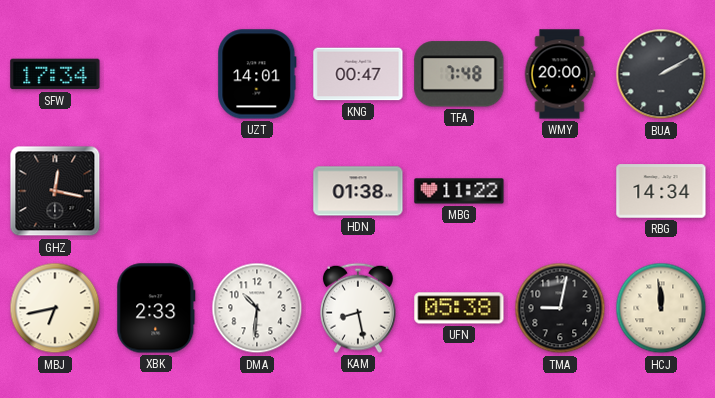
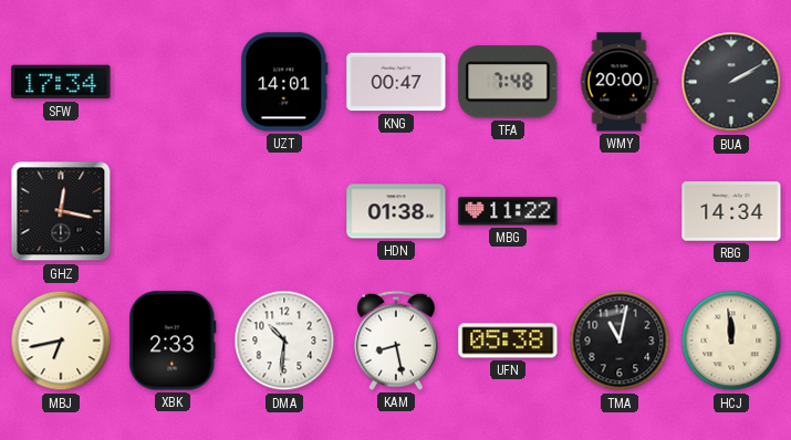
TMA: 9:02 -> 11:02 (620, 341)
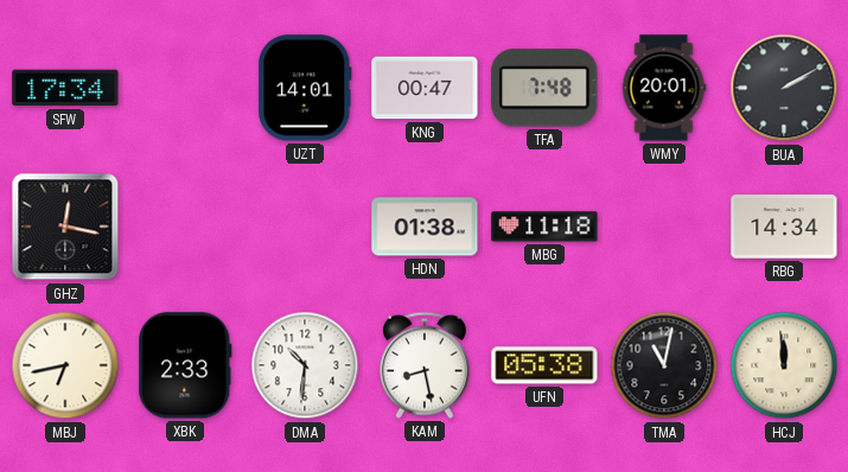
WMY: 20:00 -> 20:01 (664, 88)
MBG: 11:22 -> 11:18 (544, 227)
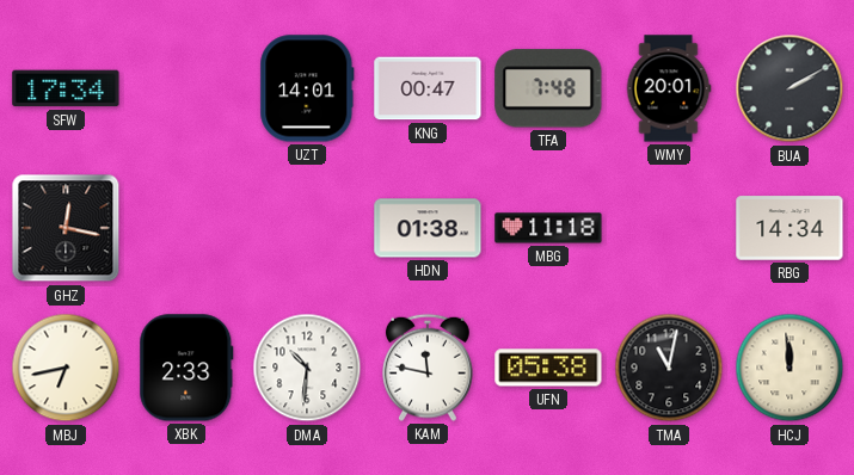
KAM: 8:28 -> 11:47 (429, 368)
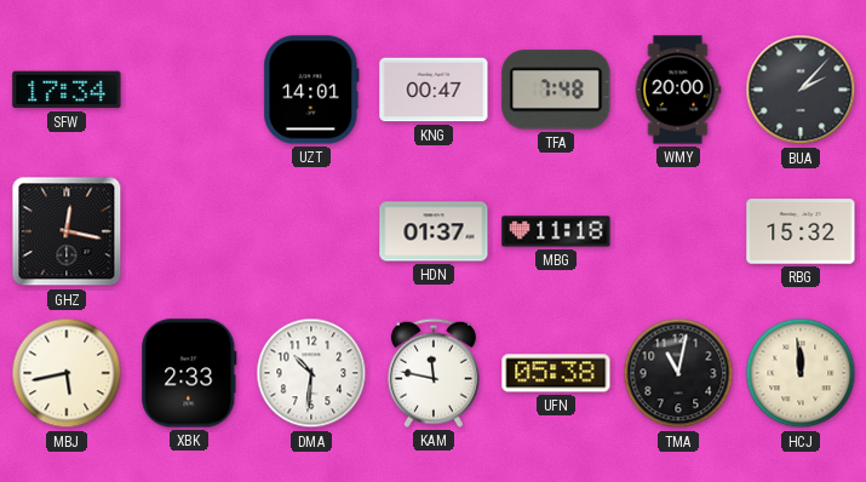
WMY: 20:01 -> 20:00 (678, 90)
BUA: 2:10 -> 2:07 (801, 90)
HDN: 01:38 -> 01:37 (434, 231)
RBG: 14:34 -> 15:32 (801, 231)
MBJ: 6:43 -> 5:43 (67, 373)
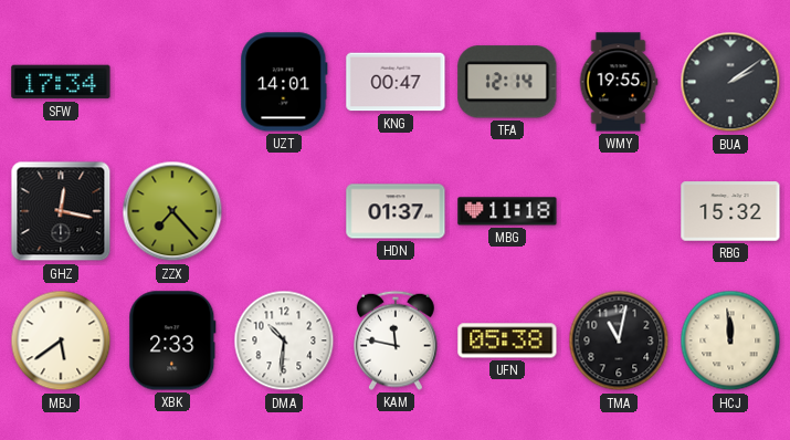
TFA: 7:48 -> 12:14 (507, 82)
WMY: 20:00 -> 19:55 (619, 82)
BUA: 2:07 -> 2:09 (730, 82)
ZZX: none -> 7:23 (172, 211)
MBJ: 5:43 -> 5:39 (61, 341)
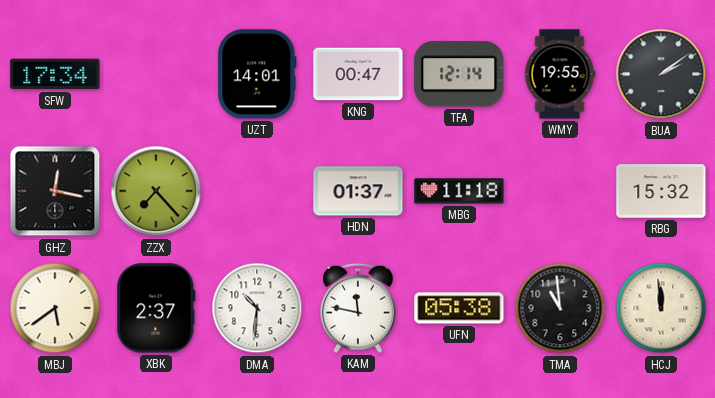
XBK: 2:33 -> 2:37 (156, 308)
TMA: 11:02 -> 10:59 (560, 308)
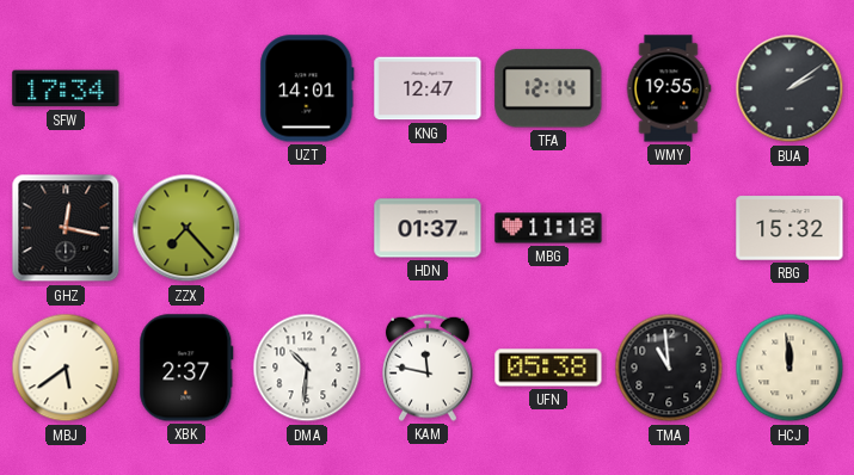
KNG: 00:47 -> 12:47 (428, 88)
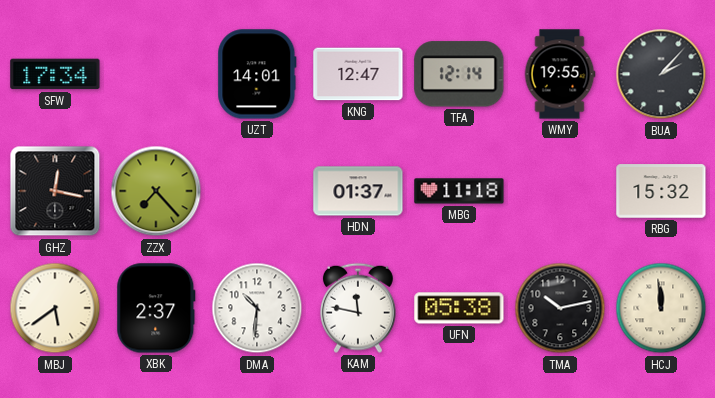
BUA: 2:09 -> 2:07 (661, 74)
TMA: 10:59 -> 10:13 (560, 308)
